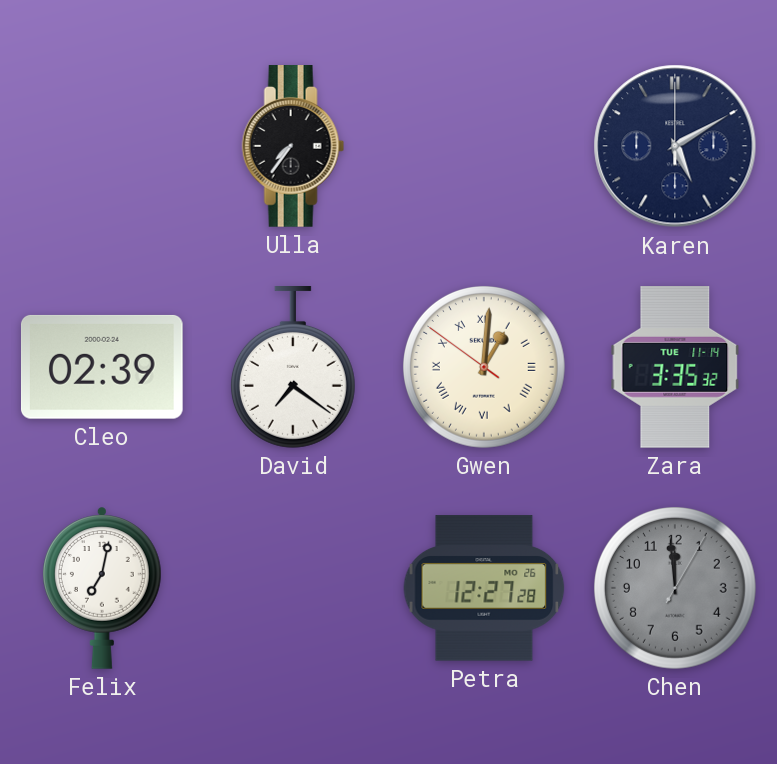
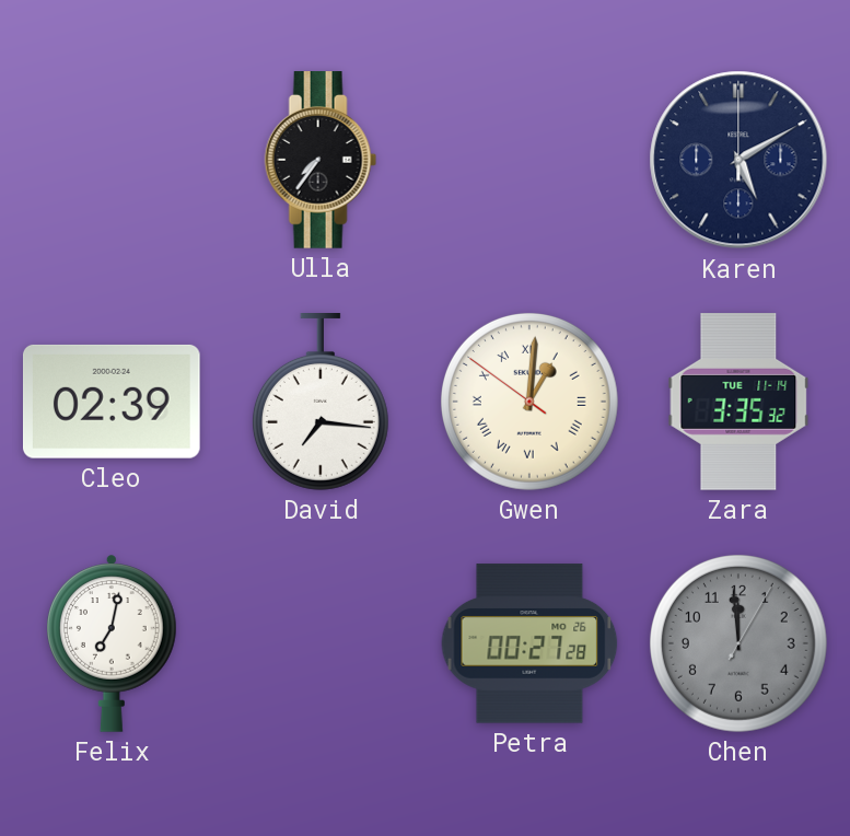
David: 7:21 -> 7:16 (321, 403)
Petra: 12:27 -> 00:27 (529, 643)
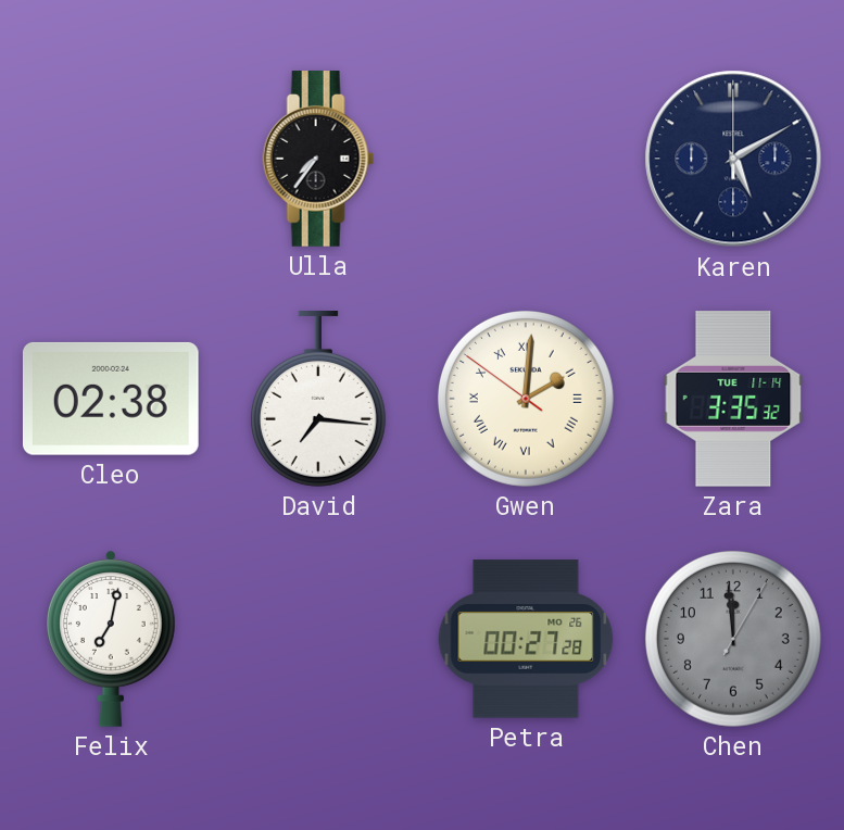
Cleo: 02:39 -> 02:38 (111, 399)
Gwen: 1:00 -> 2:00 (526, 399)
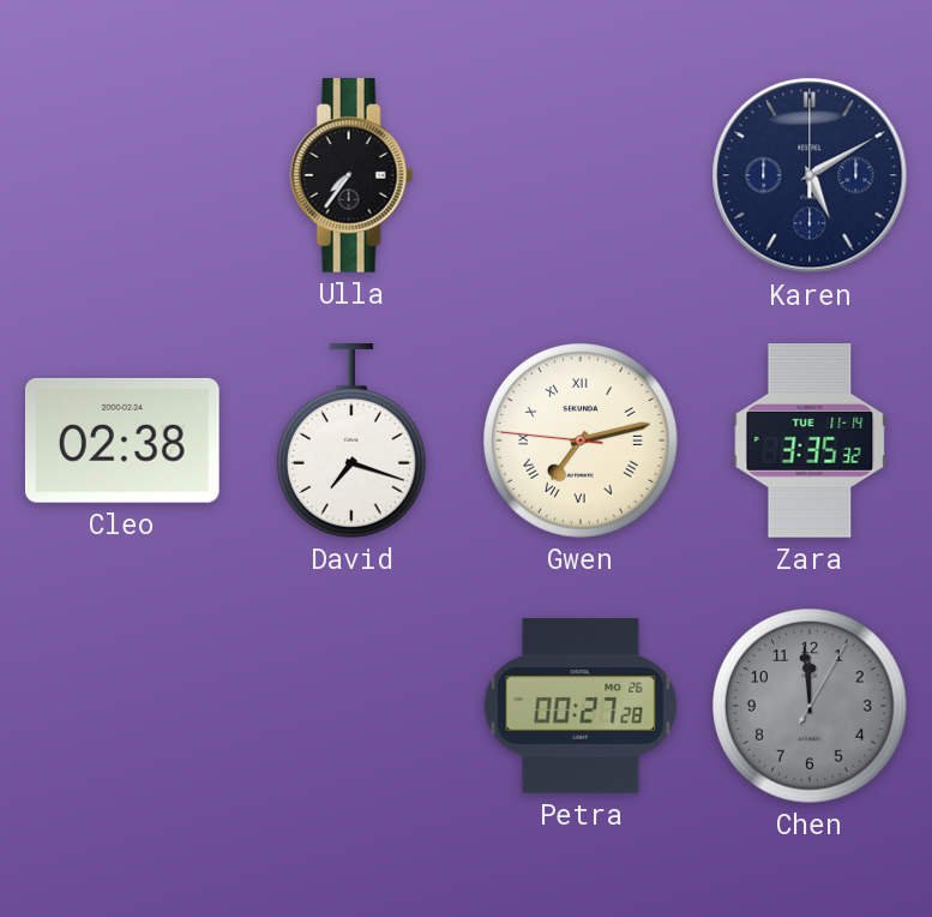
David: 7:16 -> 7:18 (351, 442)
Gwen: 2:00 -> 7:12 (581, 440)
Felix: 7:02 -> none (112, 639)
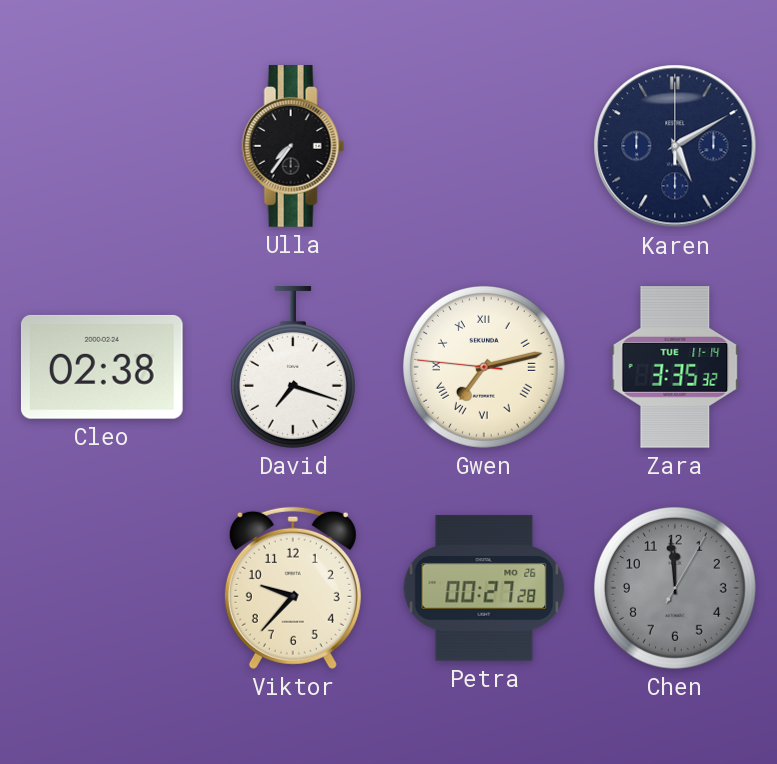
Viktor: none -> 9:37 (293, 588)
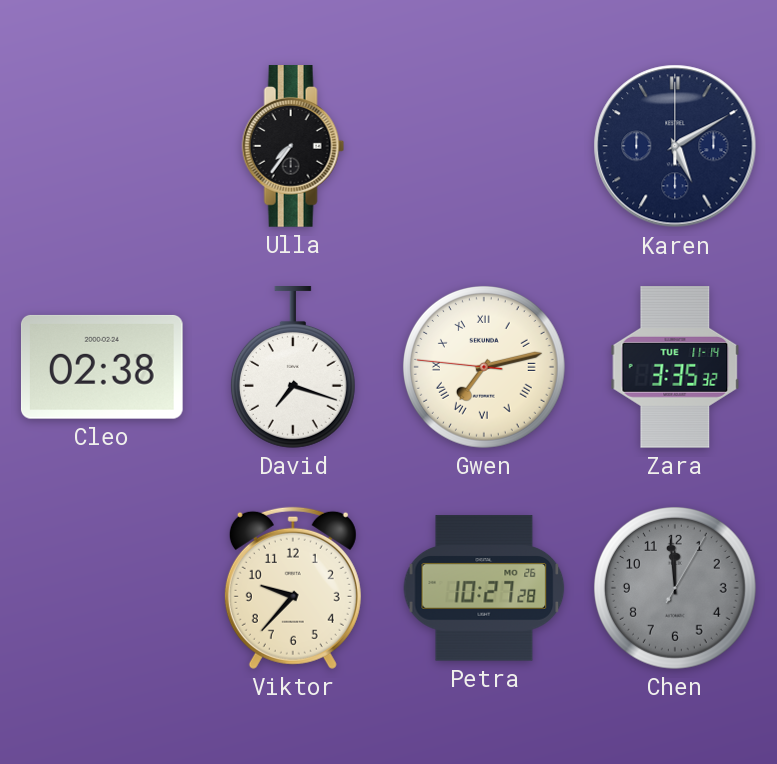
Petra: 00:27 -> 10:27 (484, 588)
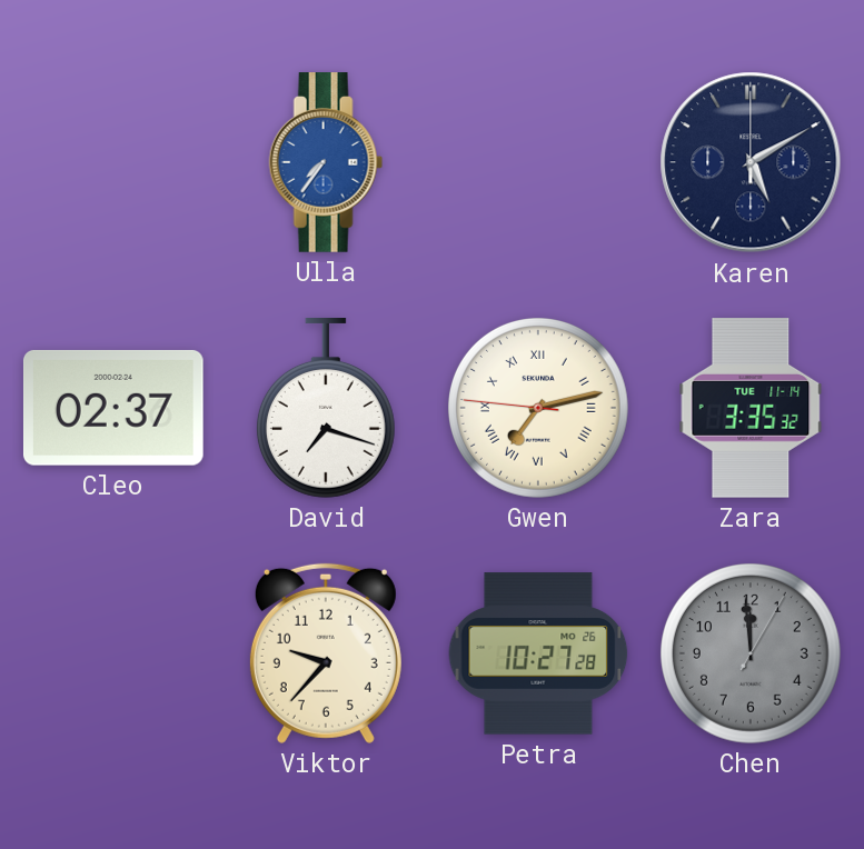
Ulla dial: black -> blue (326, 163)
Cleo: 02:38 -> 02:37 (113, 408)
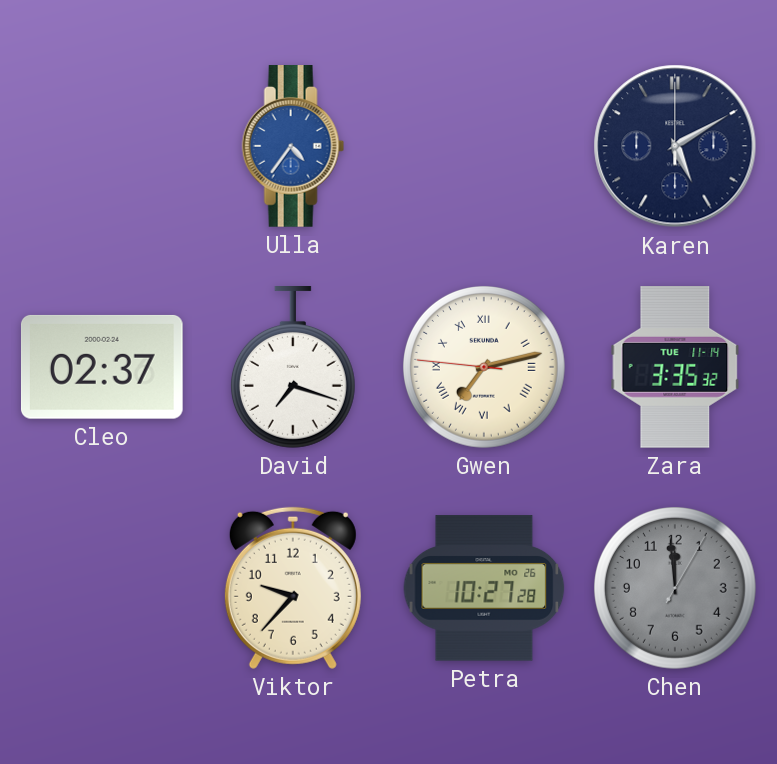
Ulla: 7:36 -> 4:36 (293, 147)
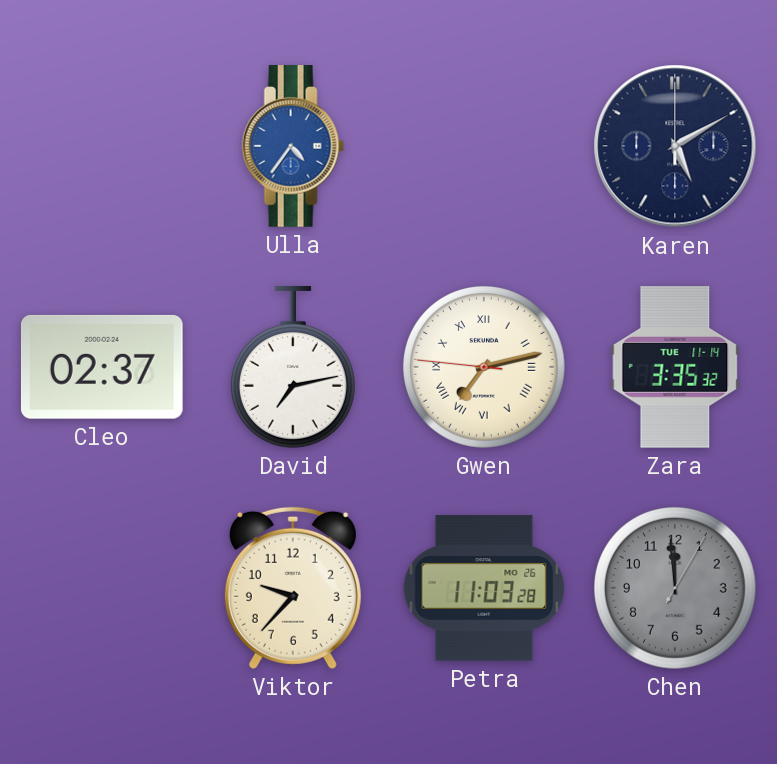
David: 7:18 -> 7:13 (293, 368)
Petra: 10:27 -> 11:03 (484, 588)
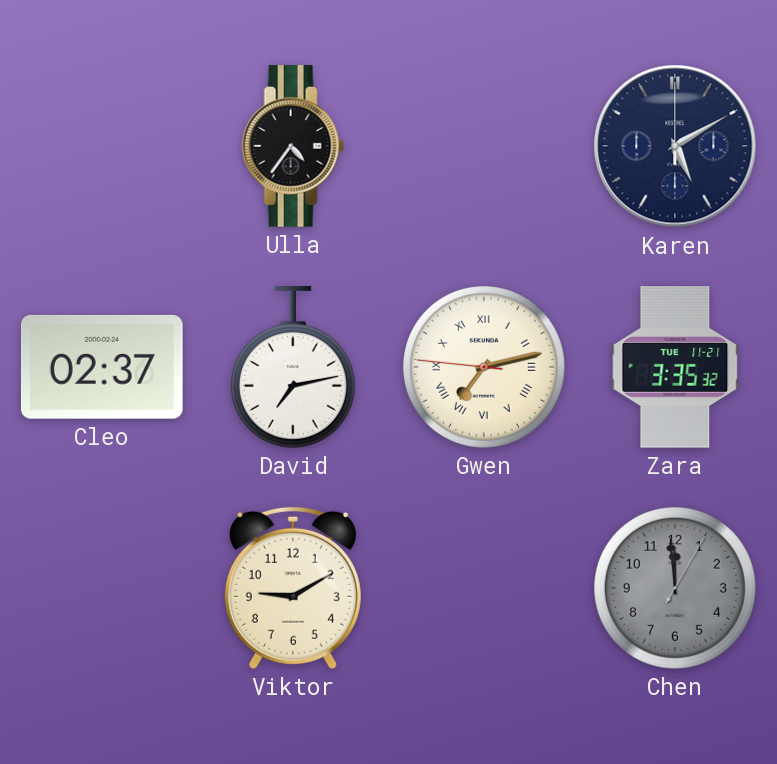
Ulla dial: blue -> black (293, 147)
Zara date: TUE 11-14 -> TUE 11-21 (675, 367)
Viktor: 9:37 -> 9:10 (293, 588)
Petra: 11:03 -> none (484, 588)
